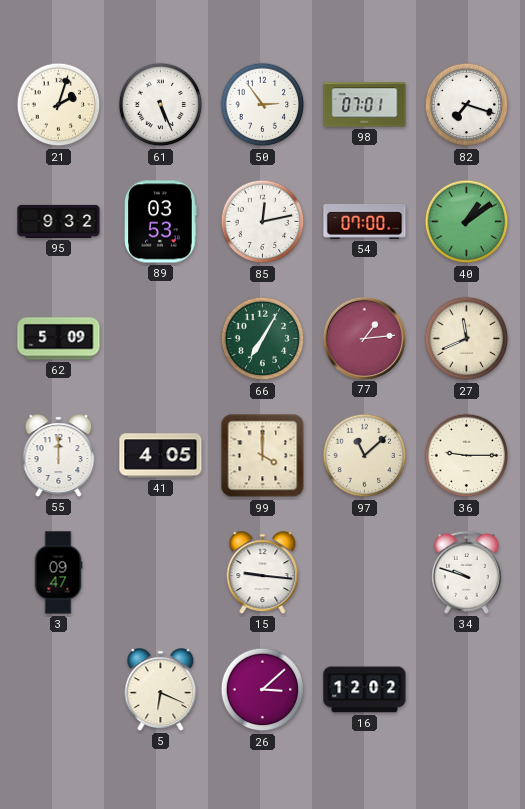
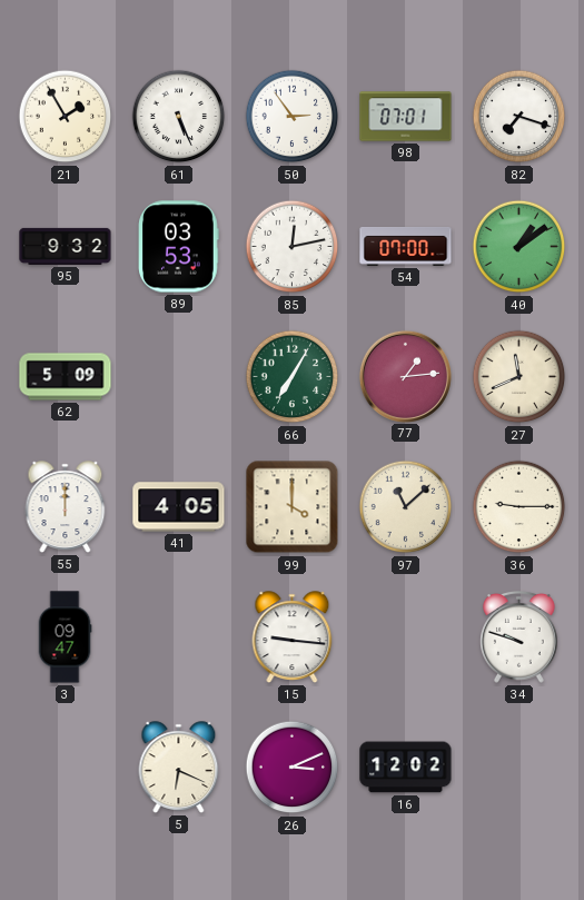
21: 2:03 -> 1:55 (66, 117)
26: 3:08 -> 3:11 (293, 768)
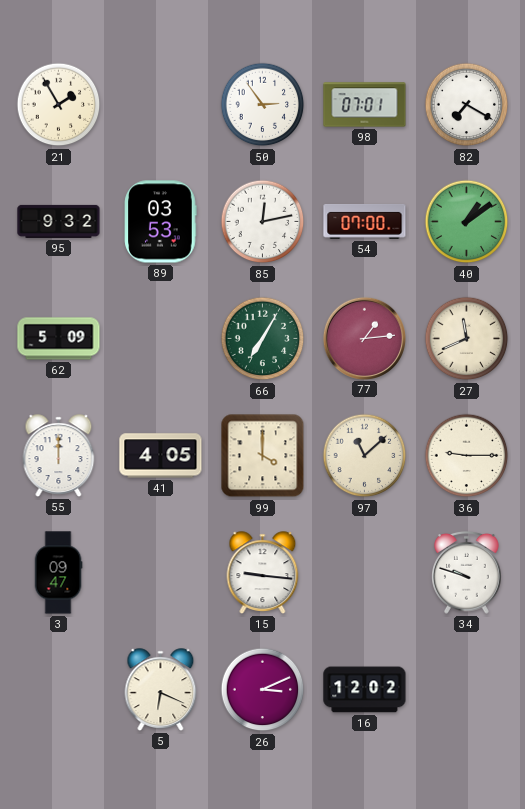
61: 5:26 -> none (179, 117)
82: 7:18 -> 7:20 (467, 105)
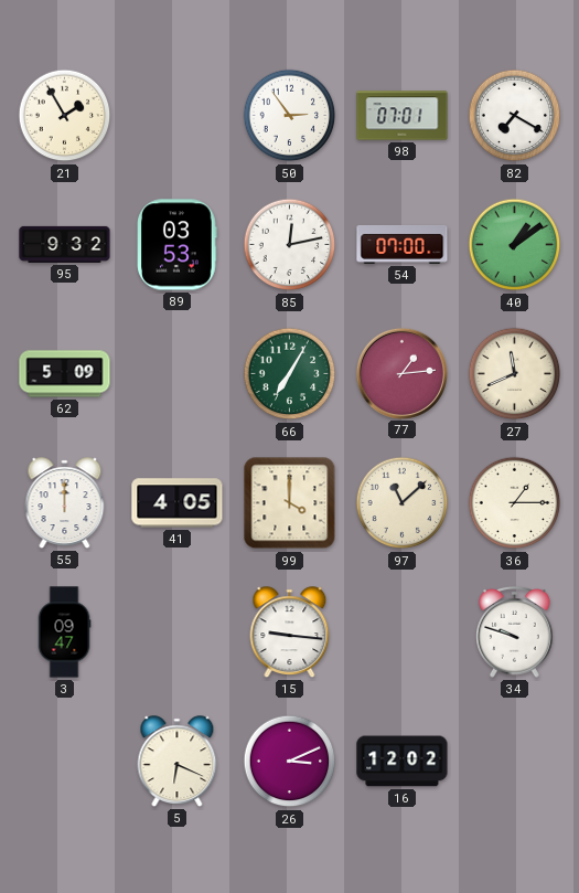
36: 9:15 -> 1:15 (515, 503)
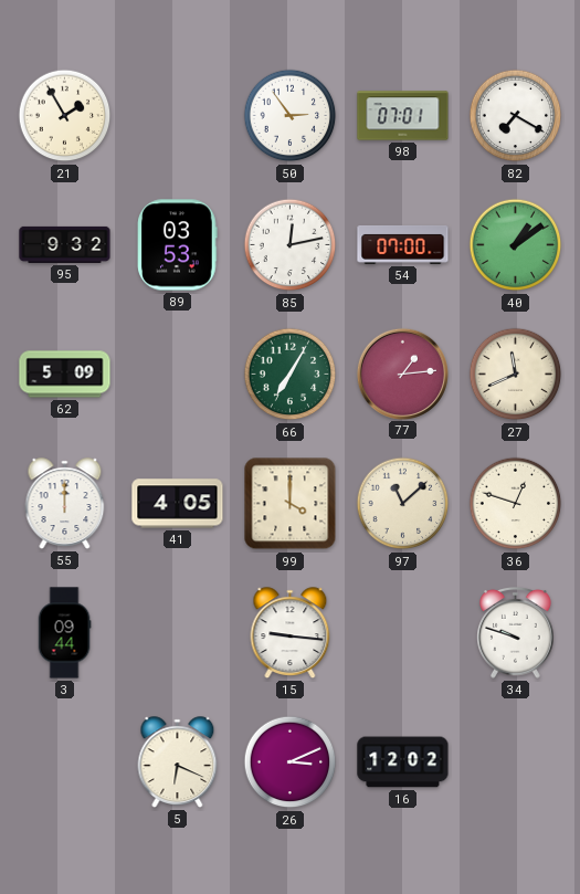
36: 1:15 -> 12:48 (516, 504)
3: 09:47 -> 09:44 (64, 633)
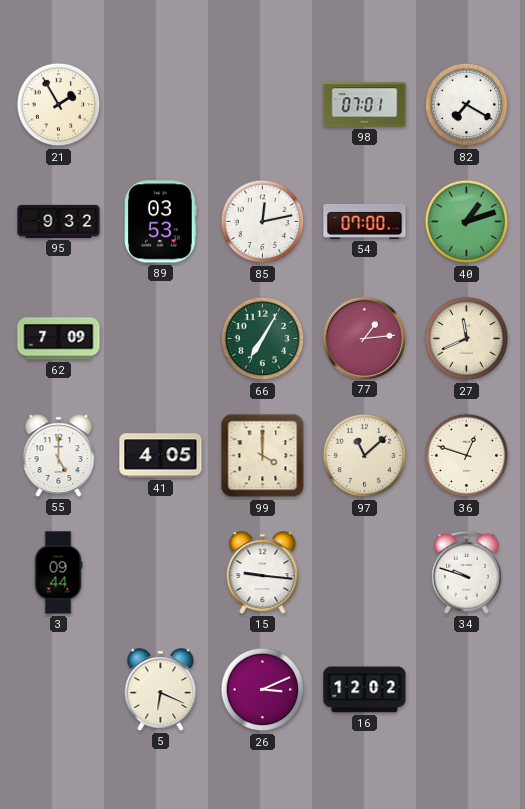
50: 2:54 -> none (291, 116)
40: 1:09 -> 1:12 (467, 222)
62: 5:09 -> 7:09 (59, 339)
55: 12:00 -> 5:00 (59, 456)
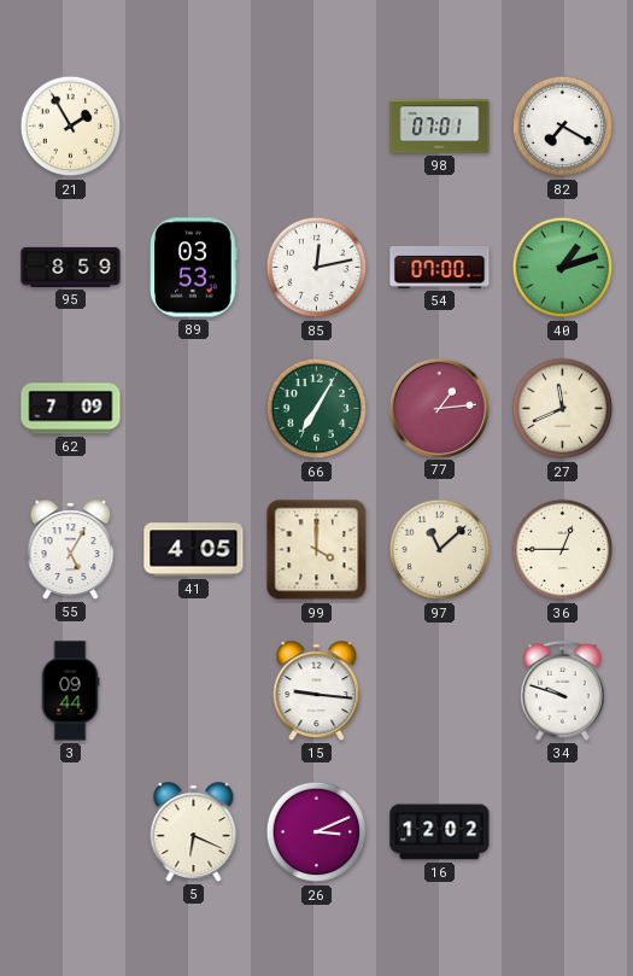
95: 9:32 -> 8:59 (71, 267)
55: 5:00 -> 5:05 (71, 550)
36: 12:48 -> 12:45 (563, 550)
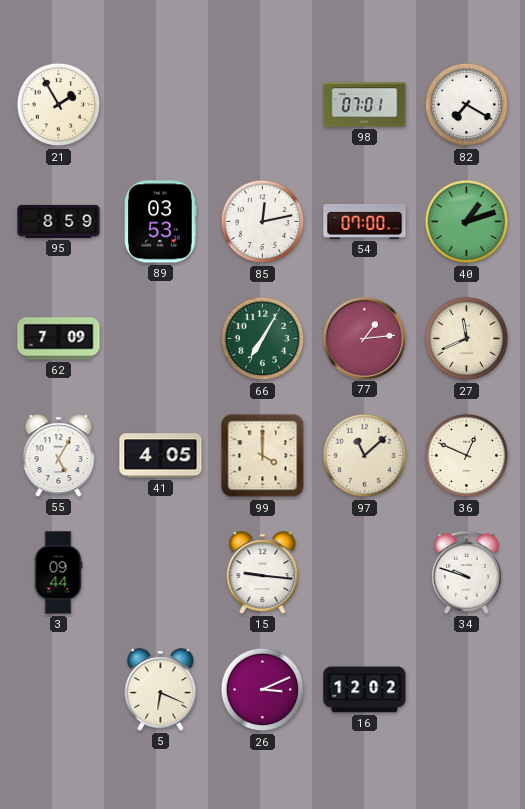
36: 12:45 -> 12:49 (467, 456)
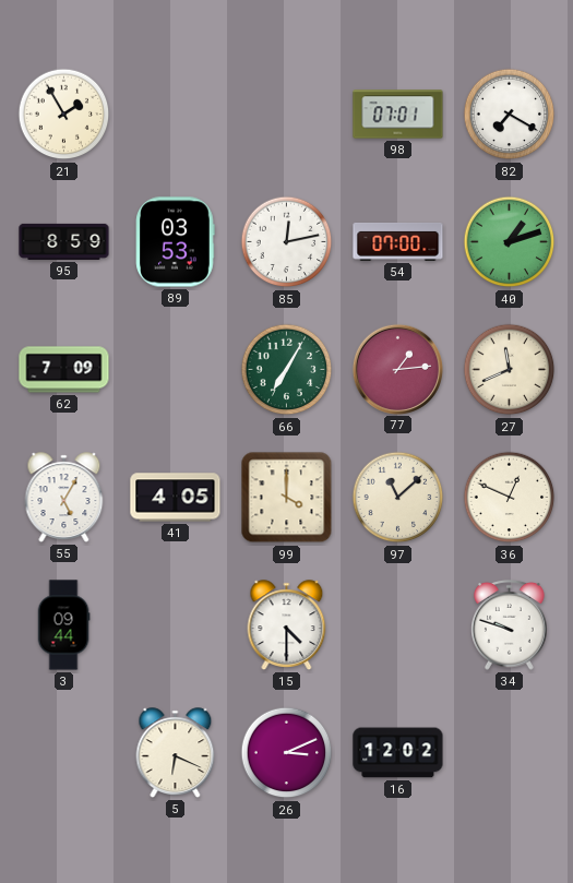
15: 9:16 -> 4:30 (287, 625)
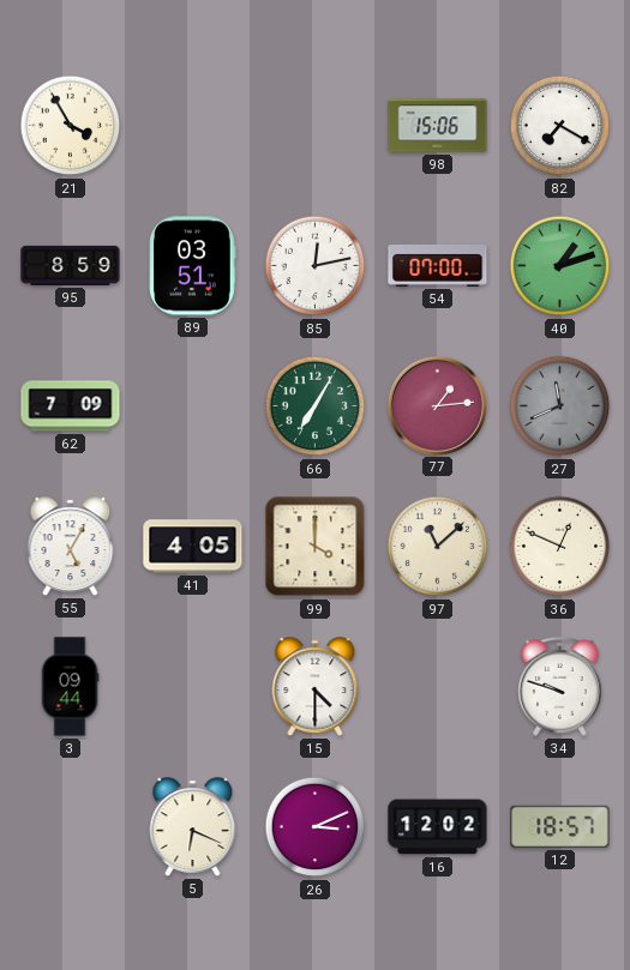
21: 1:55 -> 3:55 (71, 126)
98: 07:01 -> 15:06 (438, 126)
89: 03:53 -> 03:51 (193, 266)
27 dial: cream -> grey (560, 406)
12: none -> 18:57 (560, 826)
